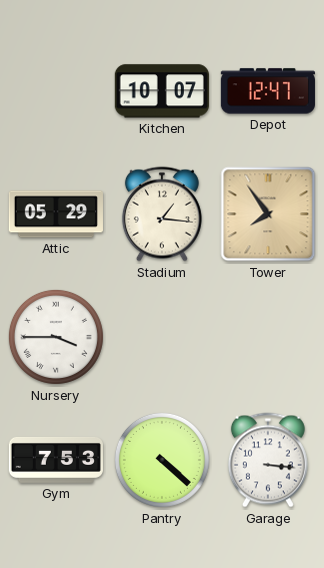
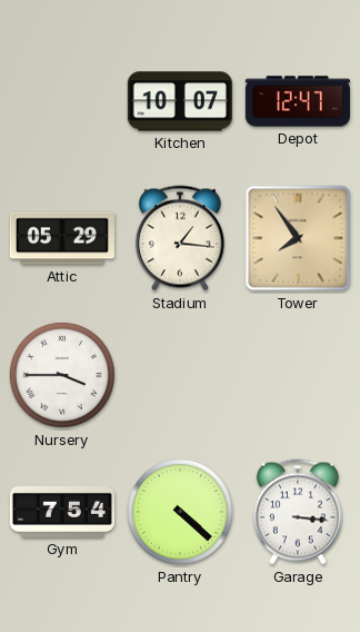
Gym: 7:53 -> 7:54 (62, 512)
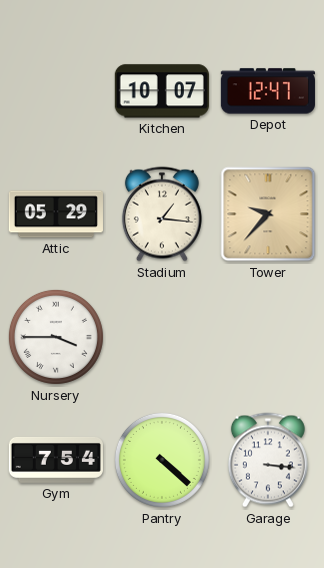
Tower: 7:54 -> 9:37 (268, 214)
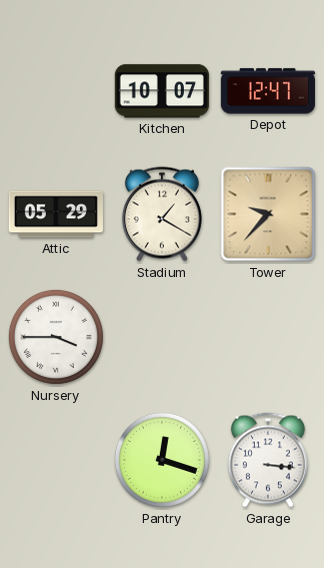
Stadium: 1:16 -> 1:20 (162, 214)
Gym: 7:54 -> none (56, 460)
Pantry: 4:22 -> 12:18 (162, 460)
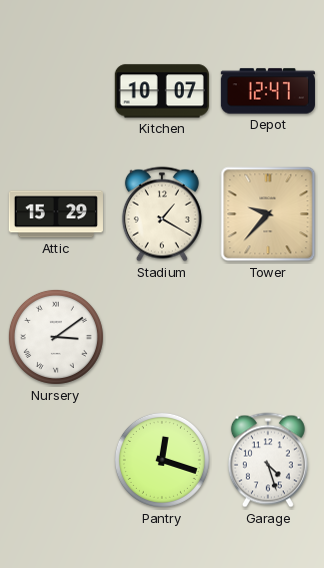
Attic: 05:29 -> 15:29 (56, 214)
Nursery: 3:45 -> 3:09 (56, 337)
Garage: 3:16 -> 4:27 (268, 460)
